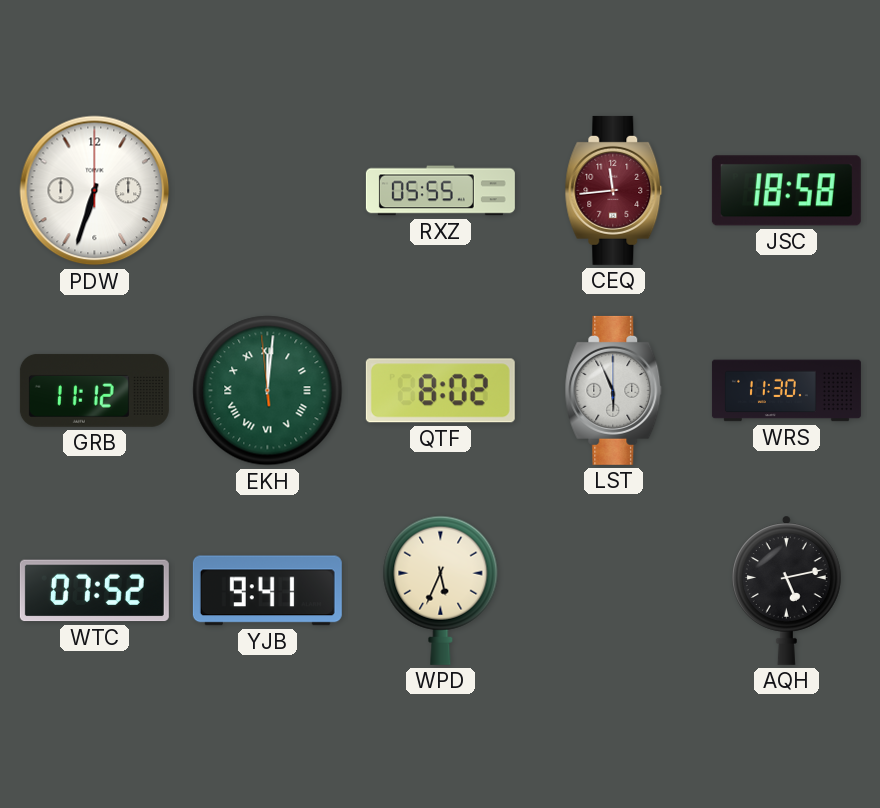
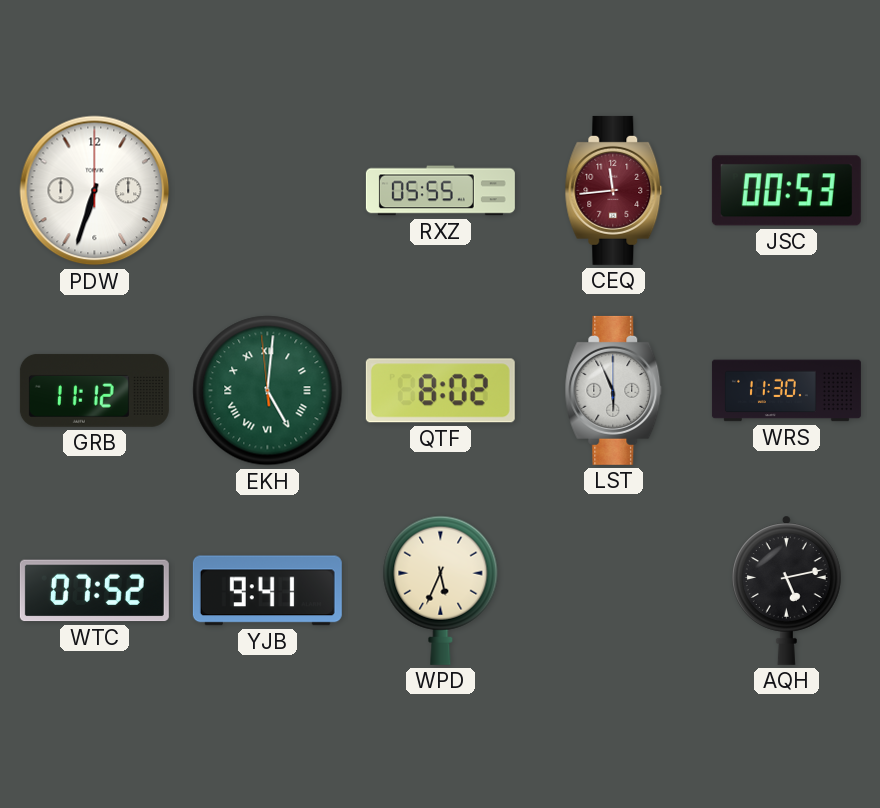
JSC: 18:58 -> 00:53 (786, 191)
EKH: 12:00 -> 5:00 (268, 391)
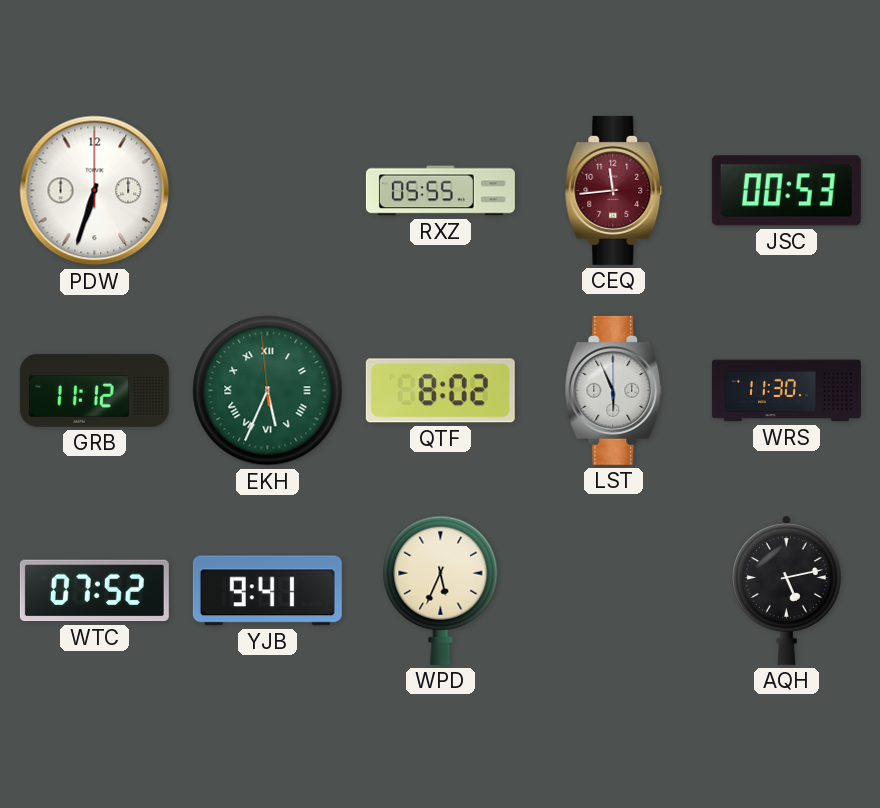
EKH: 5:00 -> 5:33 (268, 391)
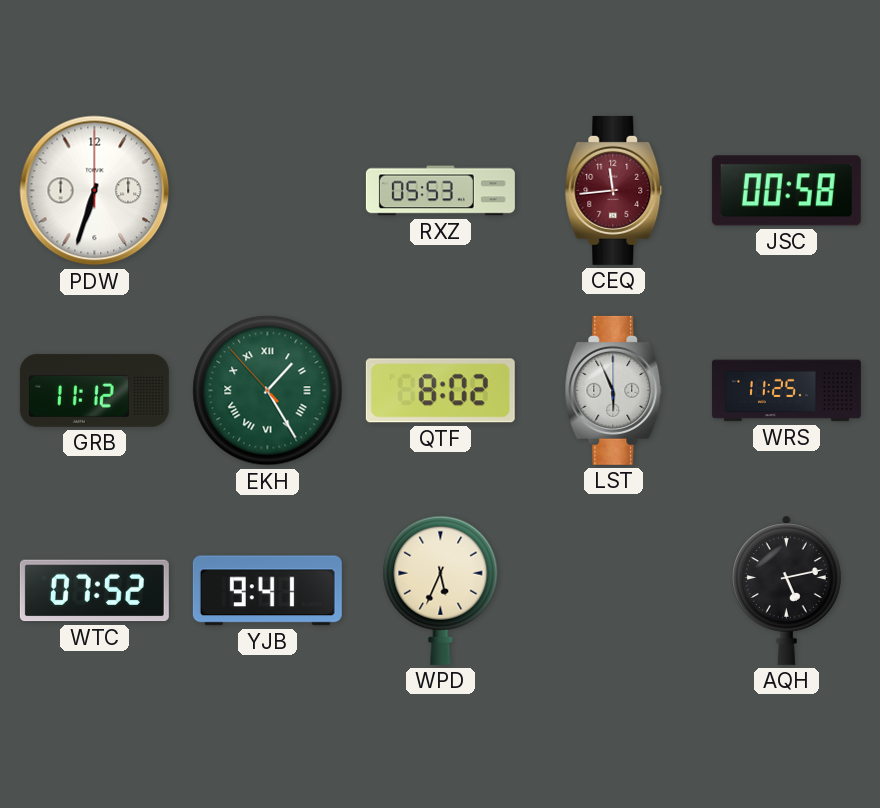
RXZ: 05:55 -> 05:53 (440, 191)
JSC: 00:53 -> 00:58 (786, 191)
EKH: 5:33 -> 1:24 (268, 391)
WRS: 11:30 -> 11:25 (786, 391)
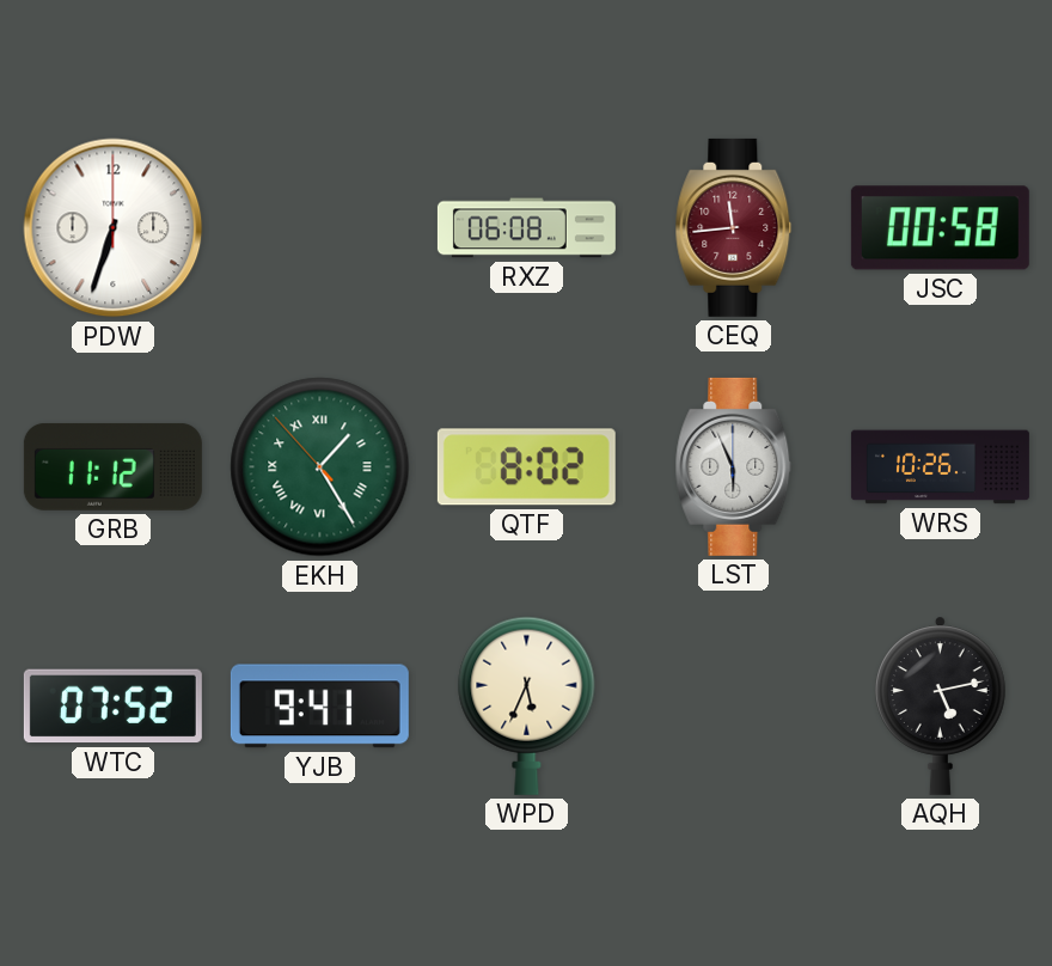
RXZ: 05:53 -> 06:08 (526, 228)
WRS: 11:25 -> 10:26 (940, 467)
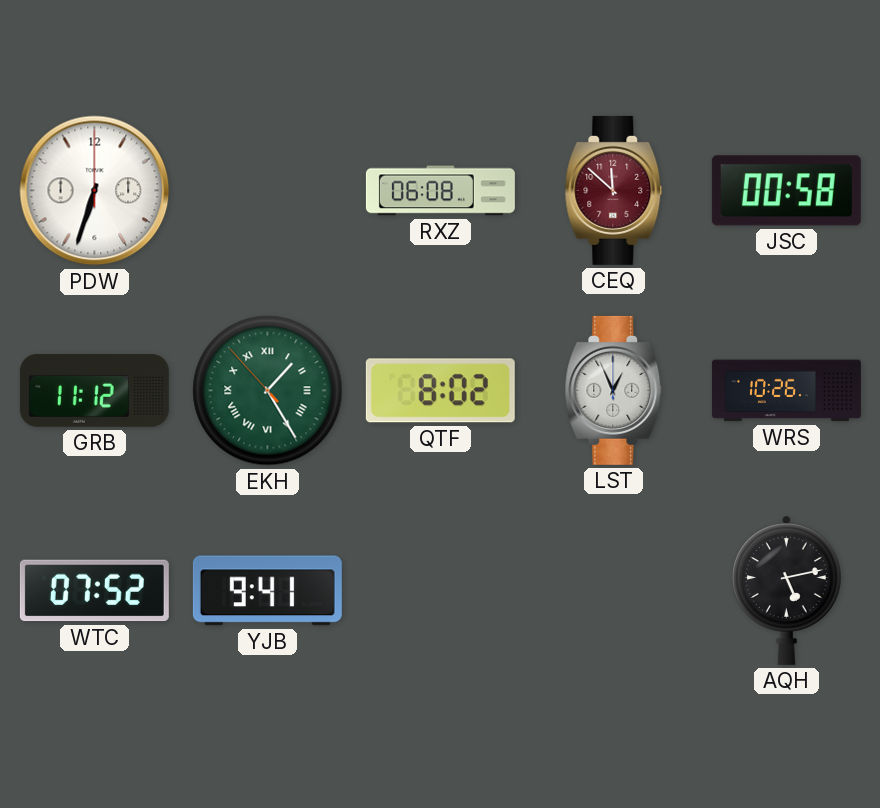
CEQ: 11:44 -> 11:52 (614, 190)
LST: 5:56 -> 12:56 (614, 390)
WPD: 5:34 -> none (527, 705)
